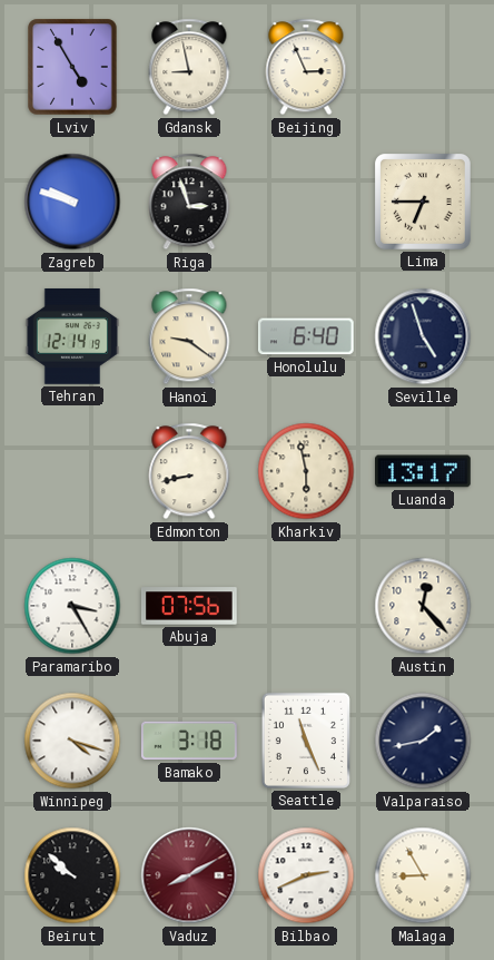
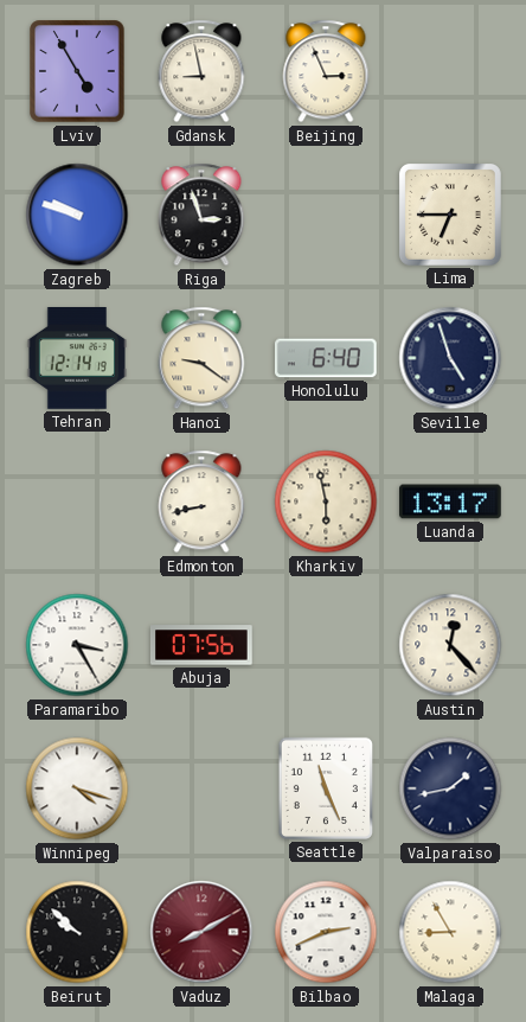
Bamako: 3:18 -> none (190, 741)
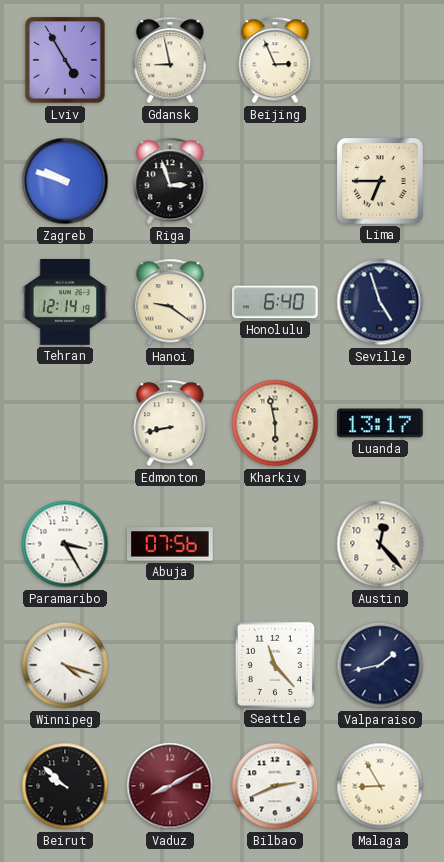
Seattle: 11:26 -> 11:23 (275, 665)
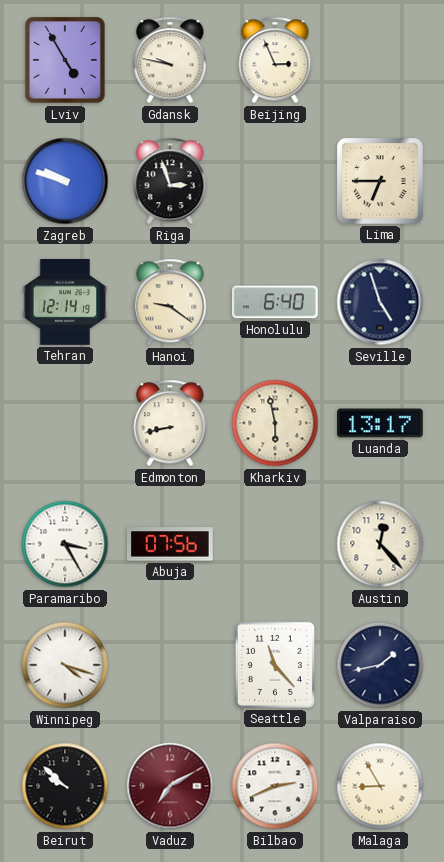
Gdansk: 8:58 -> 9:47 (170, 60)
Vaduz: 8:10 -> 7:10 (170, 786)
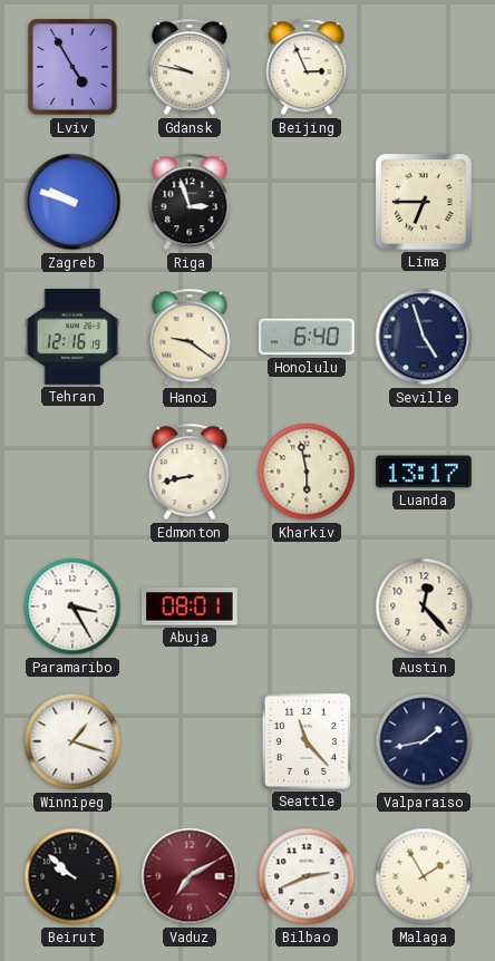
Tehran: 12:14 -> 12:16 (71, 338)
Abuja: 07:56 -> 08:01 (191, 606)
Winnipeg: 4:18 -> 1:18 (72, 741)
Malaga: 8:55 -> 1:55 (424, 876)
